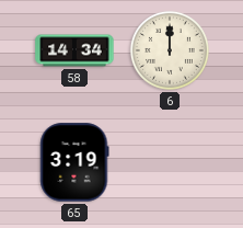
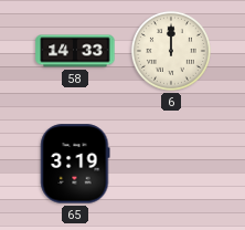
58: 14:34 -> 14:33 (75, 51)
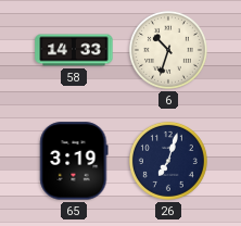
6: 12:00 -> 10:33 (168, 50)
26: none -> 7:03 (168, 161)
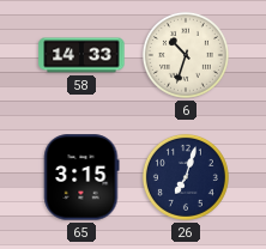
65: 3:19 -> 3:15 (81, 177)
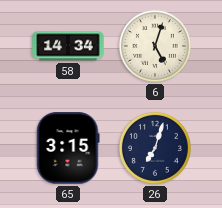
58: 14:33 -> 14:34 (68, 46)
6: 10:33 -> 5:03 (155, 46)
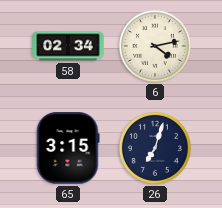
58: 14:34 -> 02:34 (68, 46)
6: 5:03 -> 4:13 (155, 46)
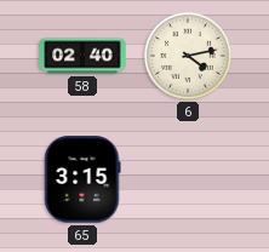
58: 02:34 -> 02:40 (82, 56)
26: 7:03 -> none (155, 148)
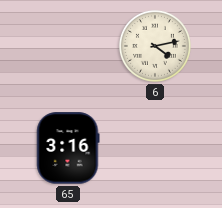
58: 02:40 -> none (82, 56)
65: 3:15 -> 3:16 (68, 148)
